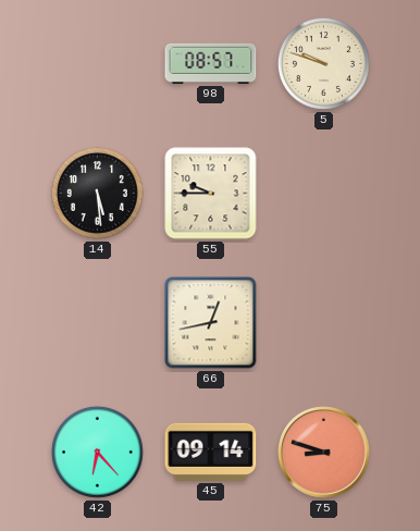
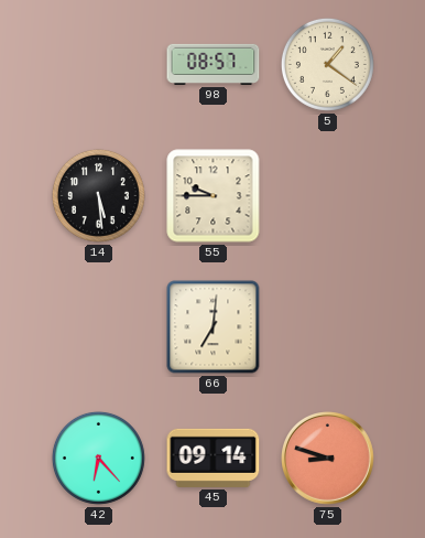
5: 9:48 -> 1:21 (327, 64)
66: 12:43 -> 7:01 (214, 327)
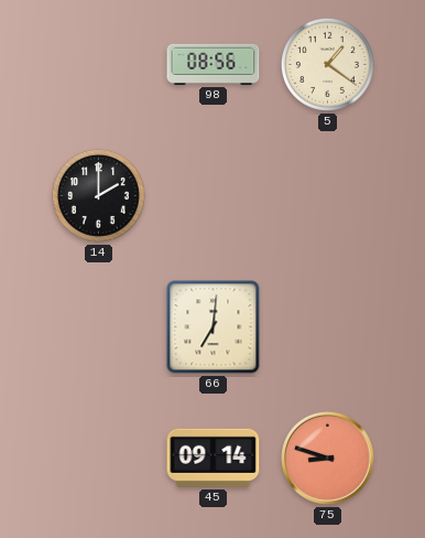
98: 08:57 -> 08:56 (214, 64)
14: 5:29 -> 2:00 (98, 195)
55: 9:45 -> none (214, 196)
42: 6:23 -> none (98, 458)
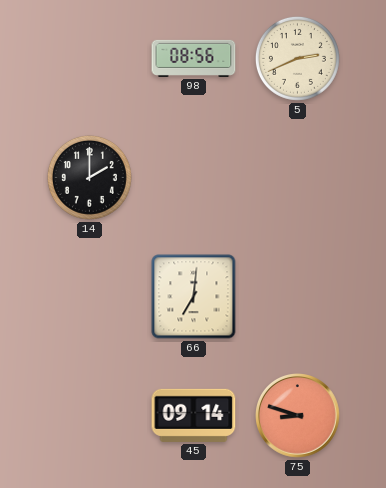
5: 1:21 -> 2:41 (297, 58)
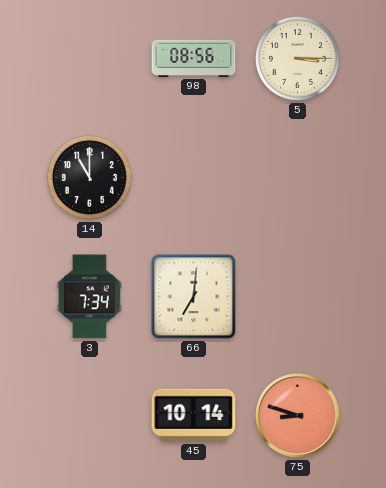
5: 2:41 -> 3:15 (297, 58)
14: 2:00 -> 11:00 (89, 177)
3: none -> 7:34 (89, 297)
45: 09:14 -> 10:14 (194, 415)
